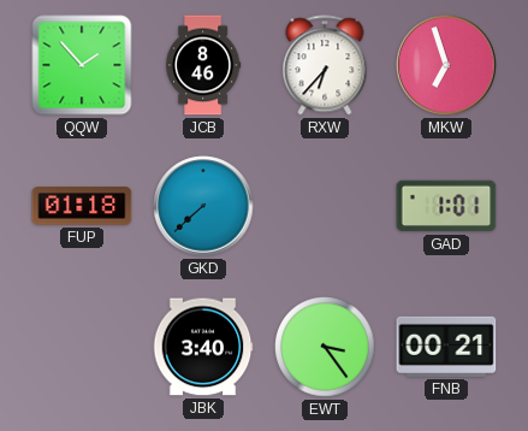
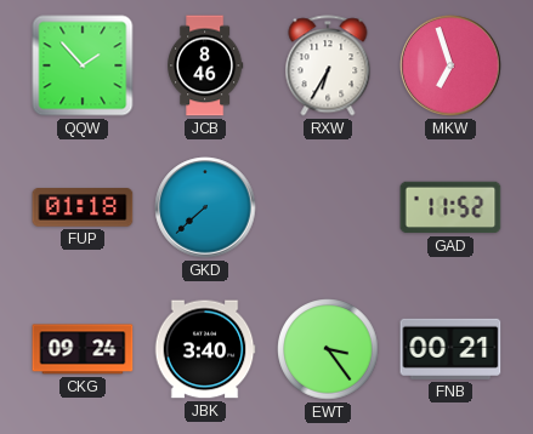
RXW: 6:37 -> 6:35 (328, 65)
GAD: 1:01 -> 11:52 (450, 207)
CKG: none -> 09:24 (83, 349)
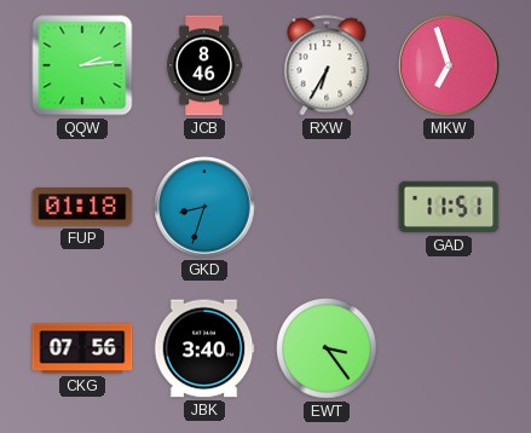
QQW: 1:53 -> 2:14 (82, 65)
GKD: 7:38 -> 8:33 (204, 207)
GAD: 11:52 -> 11:51 (449, 207)
CKG: 09:24 -> 07:56 (82, 348)
FNB: 00:21 -> none (450, 349)
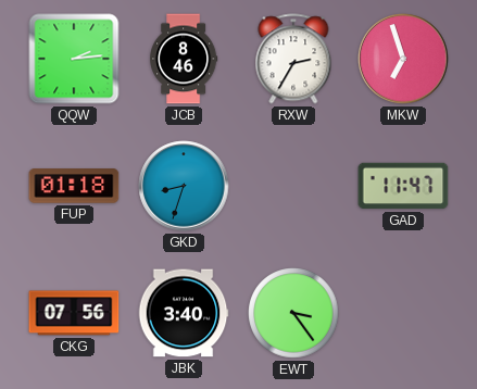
RXW: 6:35 -> 2:35 (293, 59)
GAD: 11:51 -> 11:47 (403, 186)
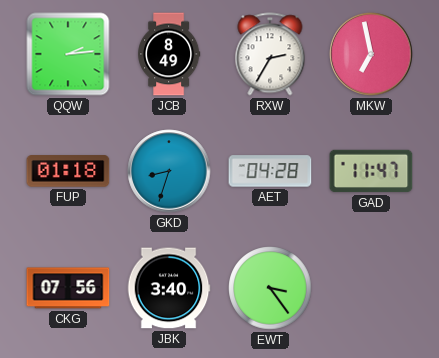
JCB: 8:46 -> 8:49 (169, 54)
MKW: 6:57 -> 6:58 (371, 54)
AET: none -> 04:28 (270, 171)
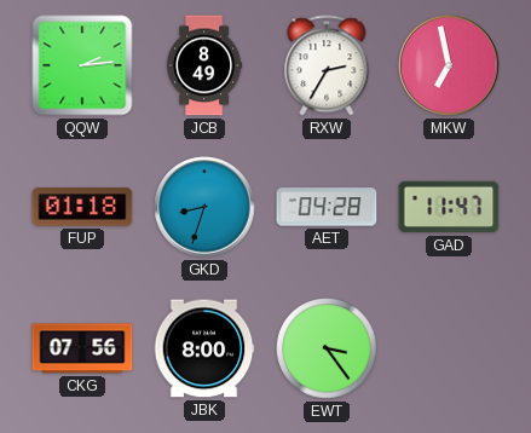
JBK: 3:40 -> 8:00 (204, 348)
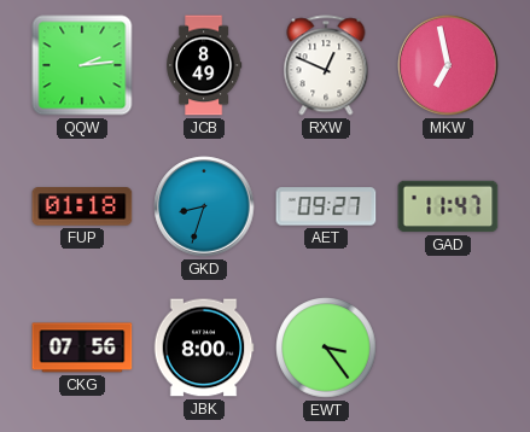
RXW: 2:35 -> 12:49 (326, 65)
AET: 04:28 -> 09:27 (326, 206)
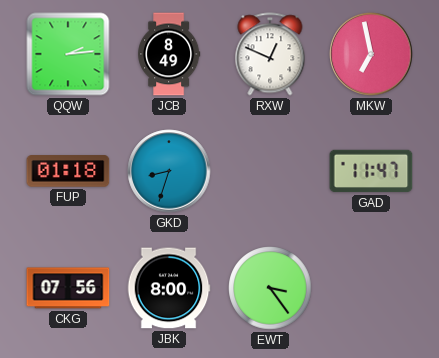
AET: 09:27 -> none (326, 206)
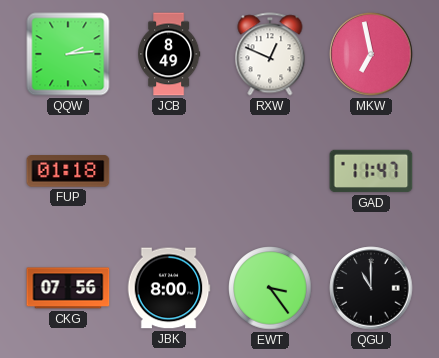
GKD: 8:33 -> none (169, 171)
QGU: none -> 11:00 (371, 288)
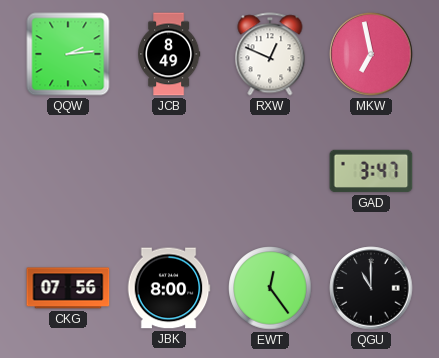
FUP: 01:18 -> none (68, 171)
GAD: 11:47 -> 3:47 (371, 171)
EWT: 3:24 -> 12:24 (270, 288)
